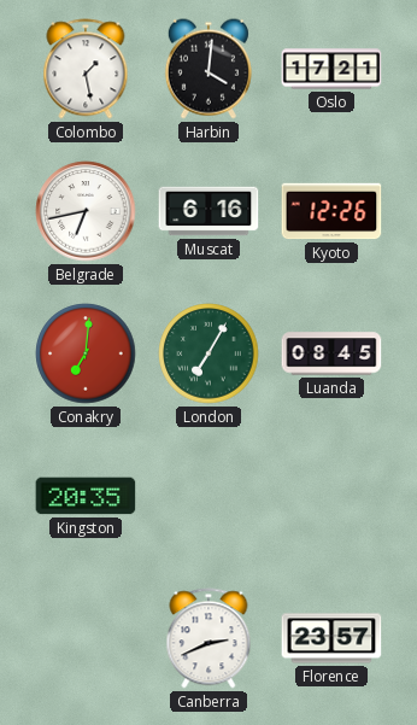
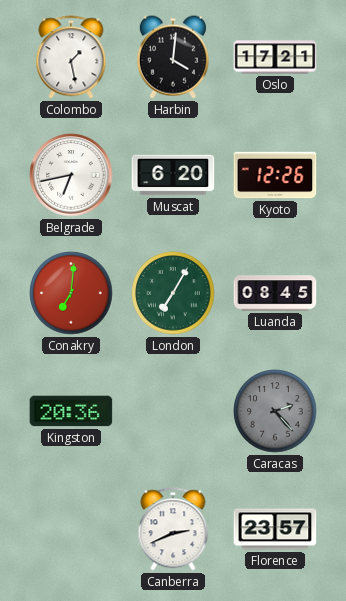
Muscat: 6:16 -> 6:20 (173, 175)
Kingston: 20:35 -> 20:36 (71, 411)
Caracas: none -> 2:23 (275, 411)
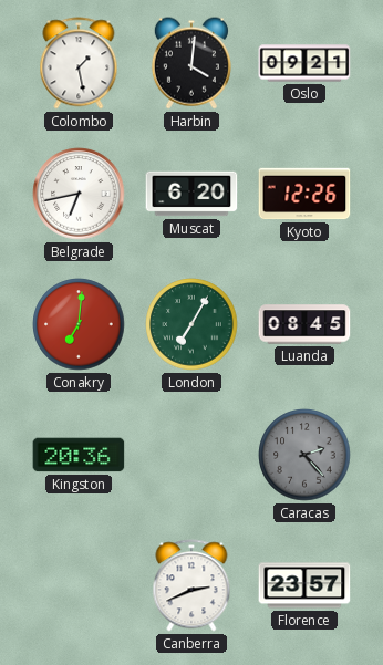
Oslo: 17:21 -> 09:21 (304, 63)
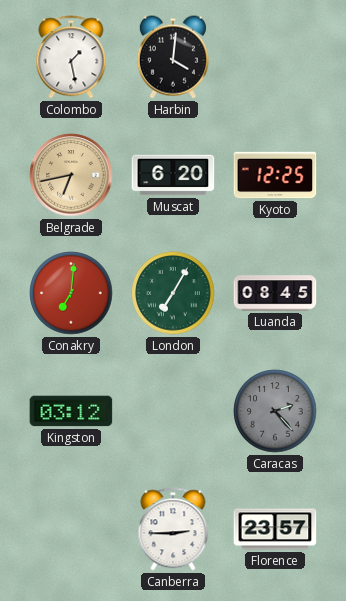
Oslo: 09:21 -> none (304, 63)
Belgrade dial: white -> champagne (71, 175)
Kyoto: 12:26 -> 12:25 (275, 175)
Kingston: 20:36 -> 03:12 (71, 411)
Canberra: 2:41 -> 2:45 (173, 529)
